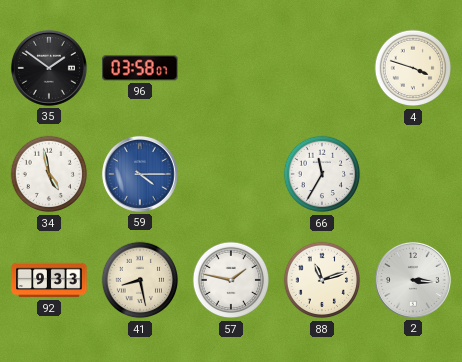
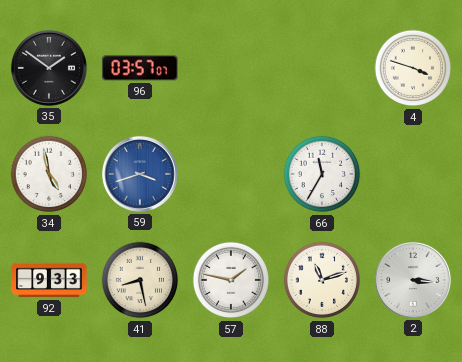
96: 03:58 -> 03:57 (140, 68)
59: 4:15 -> 3:42 (140, 174)
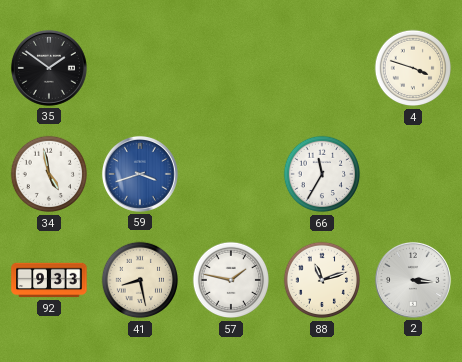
96: 03:57 -> none (140, 68)
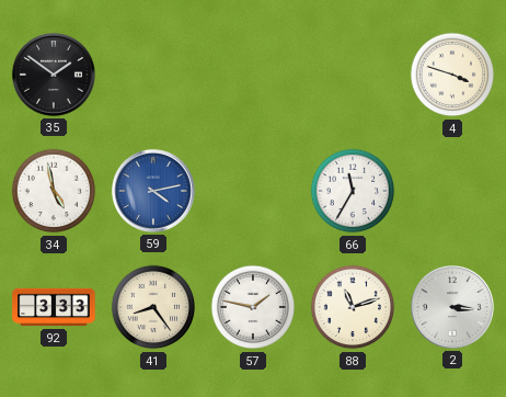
59: 3:42 -> 4:13 (153, 191)
92: 9:33 -> 3:33 (54, 307)
41: 8:28 -> 8:24 (153, 307)
